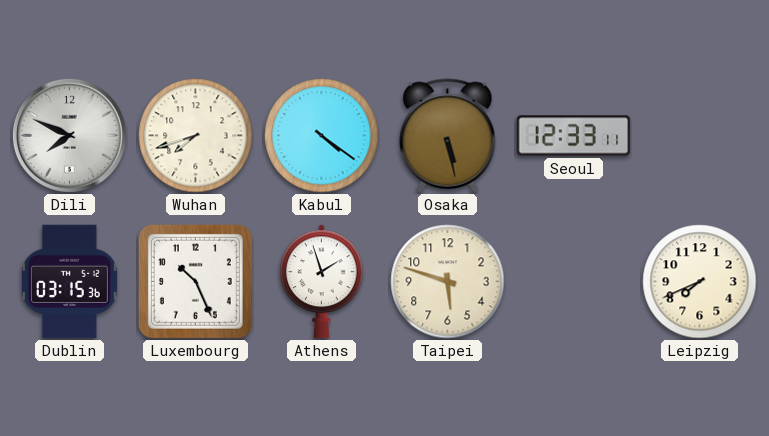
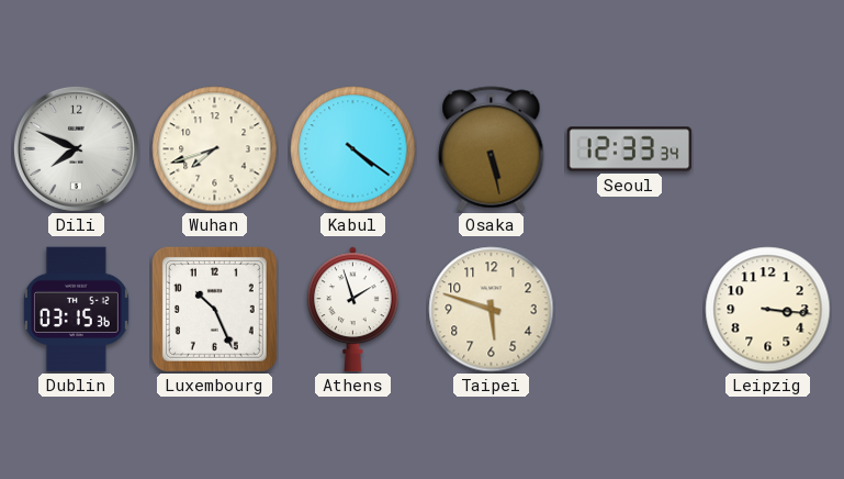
Seoul: 12:33:11 -> 12:33:34 (630, 149)
Leipzig: 7:41 -> 3:16 (768, 310)
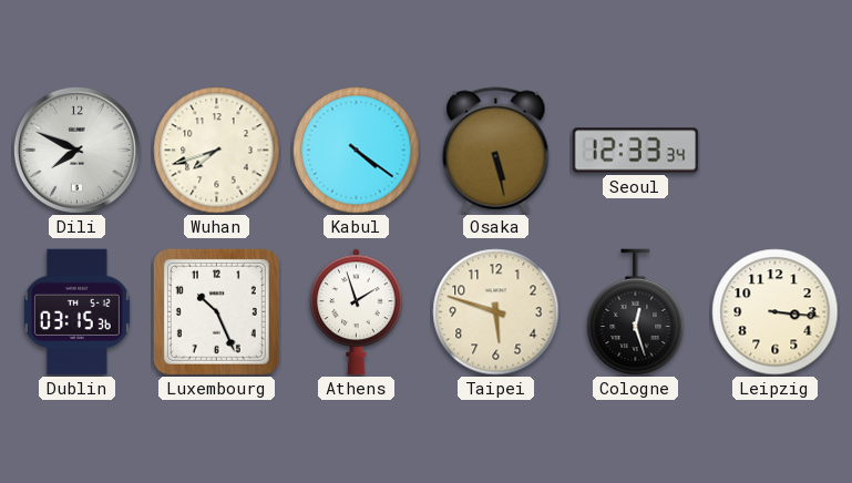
Cologne: none -> 12:27 (636, 312)
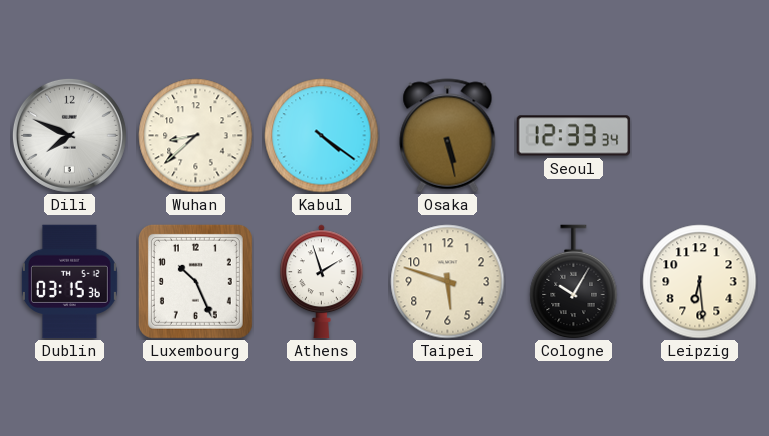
Wuhan: 7:42 -> 8:38 (196, 136)
Cologne: 12:27 -> 10:05 (574, 282)
Leipzig: 3:16 -> 6:29 (700, 282)
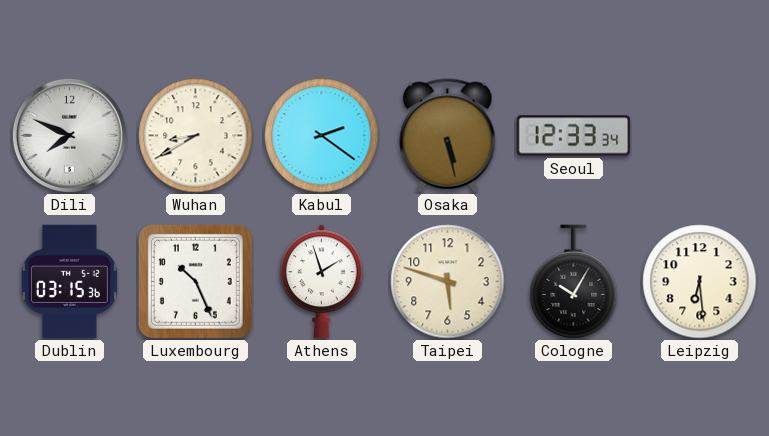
Wuhan: 8:38 -> 8:40 (196, 136)
Kabul: 4:21 -> 2:21 (322, 136)
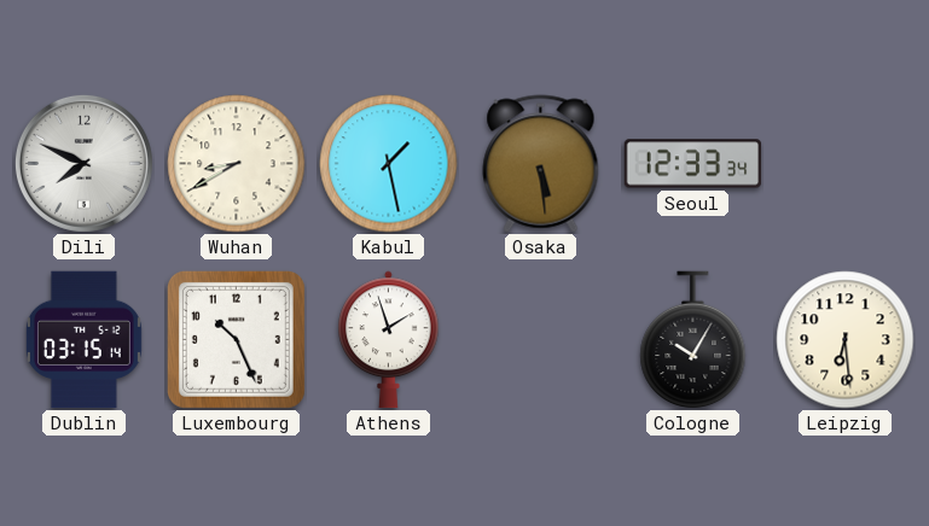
Kabul: 2:21 -> 1:28 (389, 164)
Osaka: 5:28 -> 5:29 (541, 164)
Dublin: 03:15:36 -> 03:15:14 (83, 340)
Taipei: 5:48 -> none (448, 282)
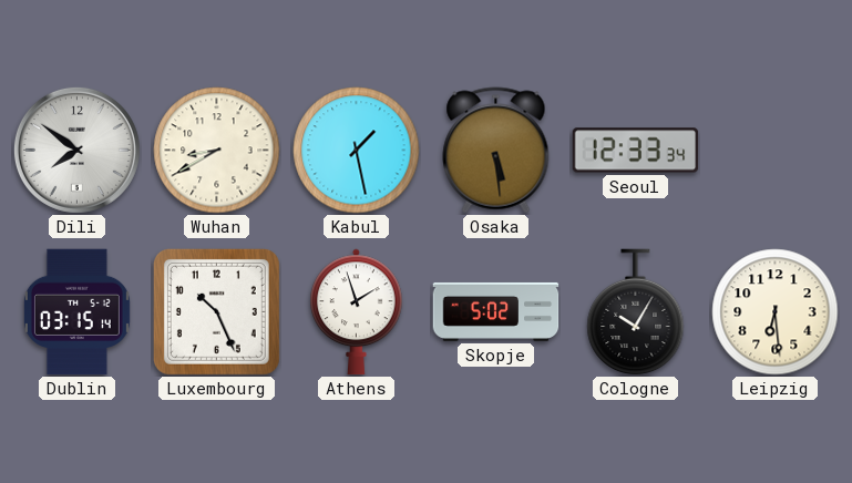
Dili: 7:49 -> 7:51 (76, 150)
Skopje: none -> 5:02 (496, 311)
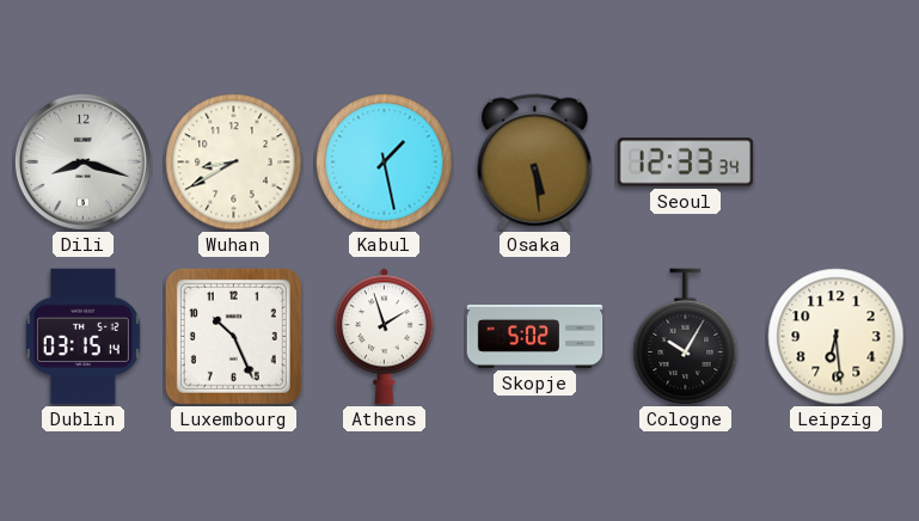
Dili: 7:51 -> 8:18 (82, 161)
